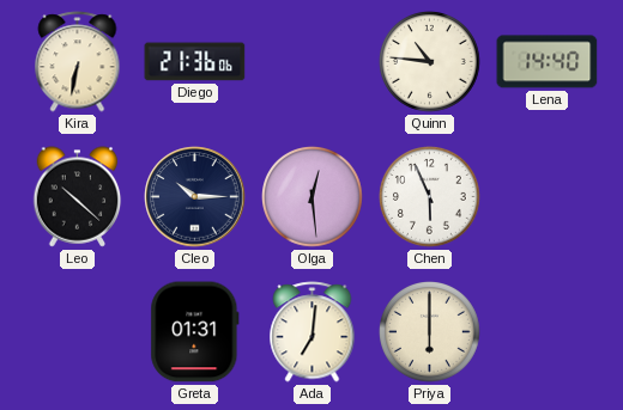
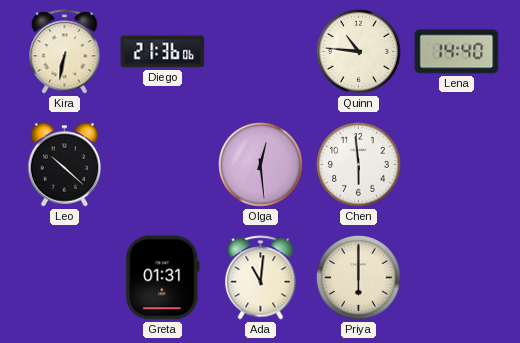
Cleo: 10:15 -> none (195, 197)
Chen: 5:56 -> 5:59 (359, 165)
Ada: 7:01 -> 11:01 (261, 278)
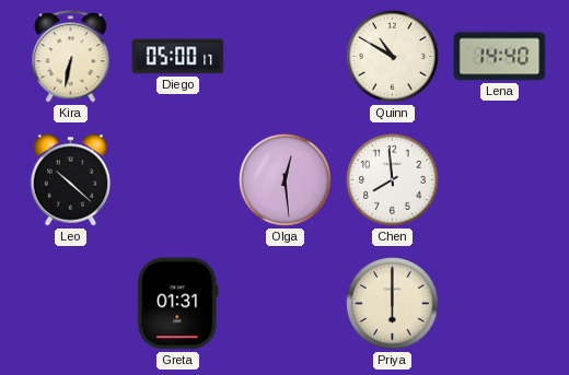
Diego: 21:36 -> 05:00 (178, 57)
Quinn: 10:46 -> 10:50 (393, 57)
Chen: 5:59 -> 7:59 (393, 180)
Ada: 11:01 -> none (261, 278)
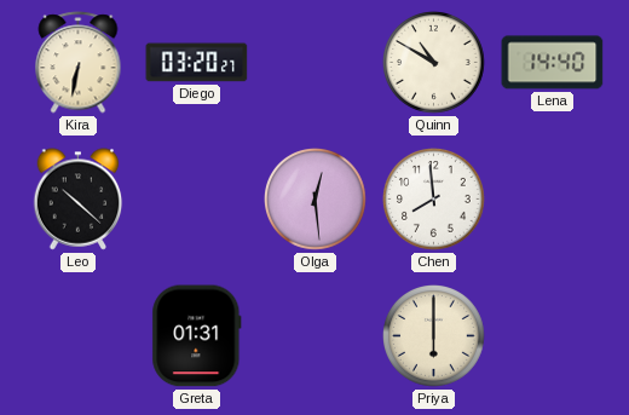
Diego: 05:00 -> 03:20 (197, 63)
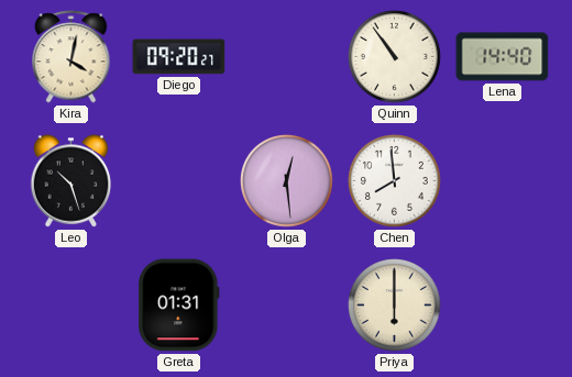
Kira: 6:32 -> 4:02 (71, 57)
Diego: 03:20 -> 09:20 (179, 57)
Quinn: 10:50 -> 10:54 (395, 57)
Leo: 10:22 -> 10:27 (71, 181)
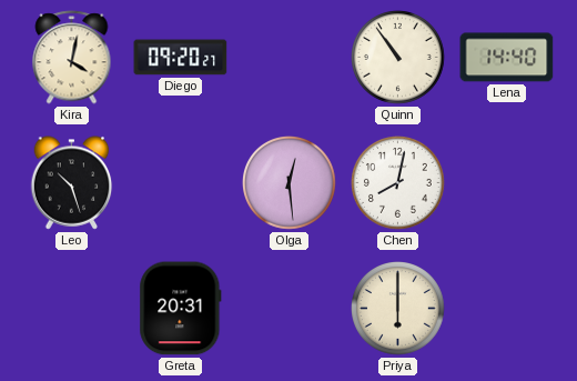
Chen: 7:59 -> 8:02 (398, 183)
Greta: 01:31 -> 20:31 (181, 309)
